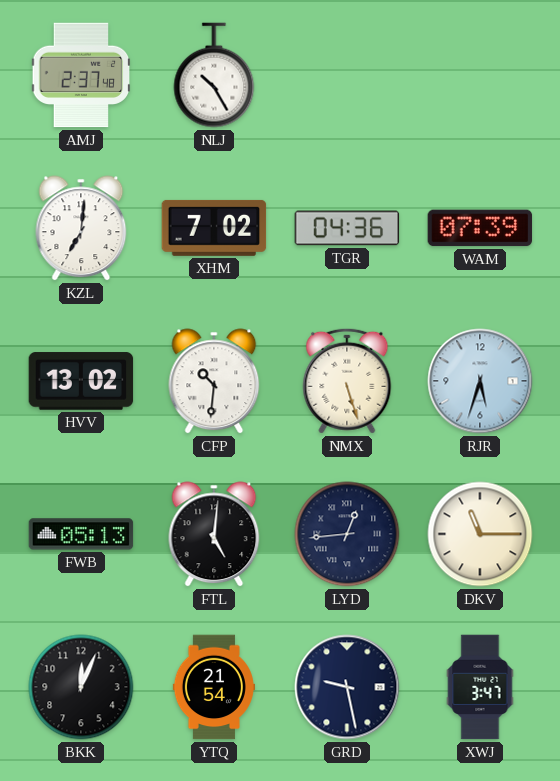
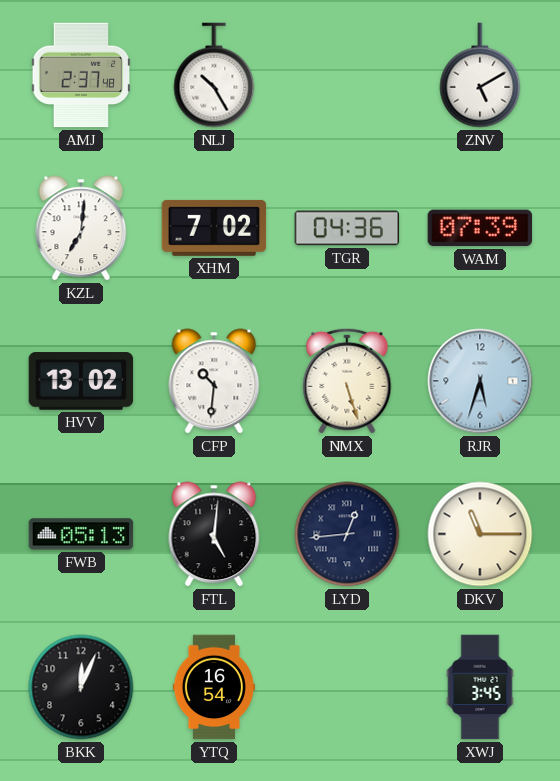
ZNV: none -> 5:10 (480, 75)
YTQ: 21:54 -> 16:54 (214, 687)
GRD: 9:28 -> none (347, 687)
XWJ: 3:47 -> 3:45 (480, 687)
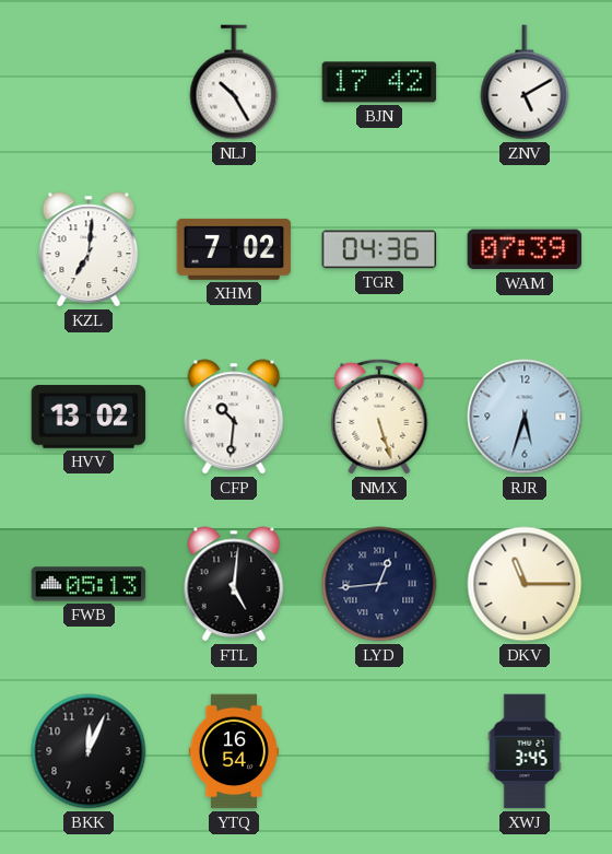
AMJ: 2:37 -> none (81, 75)
BJN: none -> 17:42 (379, 82)
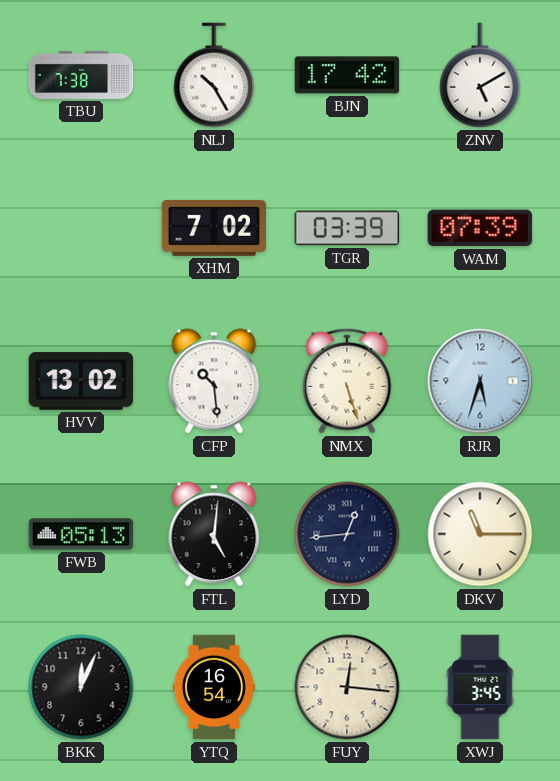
TBU: none -> 7:38 (81, 75)
KZL: 7:01 -> none (89, 249)
TGR: 04:36 -> 03:39 (347, 228)
CFP: 10:31 -> 10:29 (214, 381)
FUY: none -> 12:16 (347, 687)
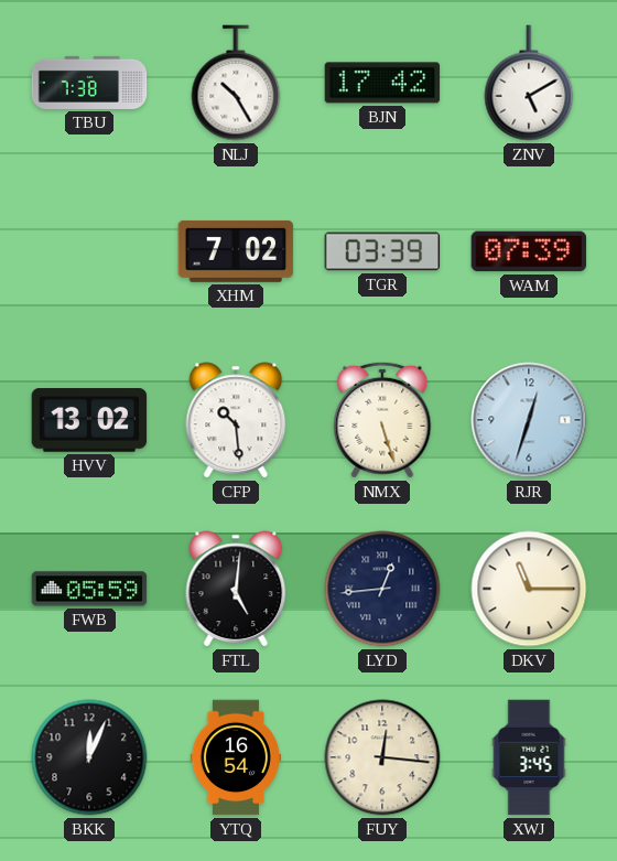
RJR: 5:33 -> 12:33 (529, 420)
FWB: 05:13 -> 05:59 (89, 589)
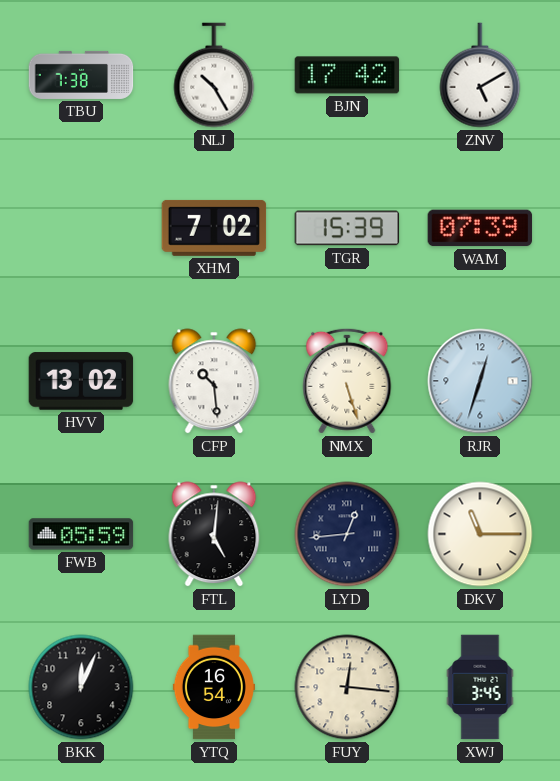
TGR: 03:39 -> 15:39 (347, 228)
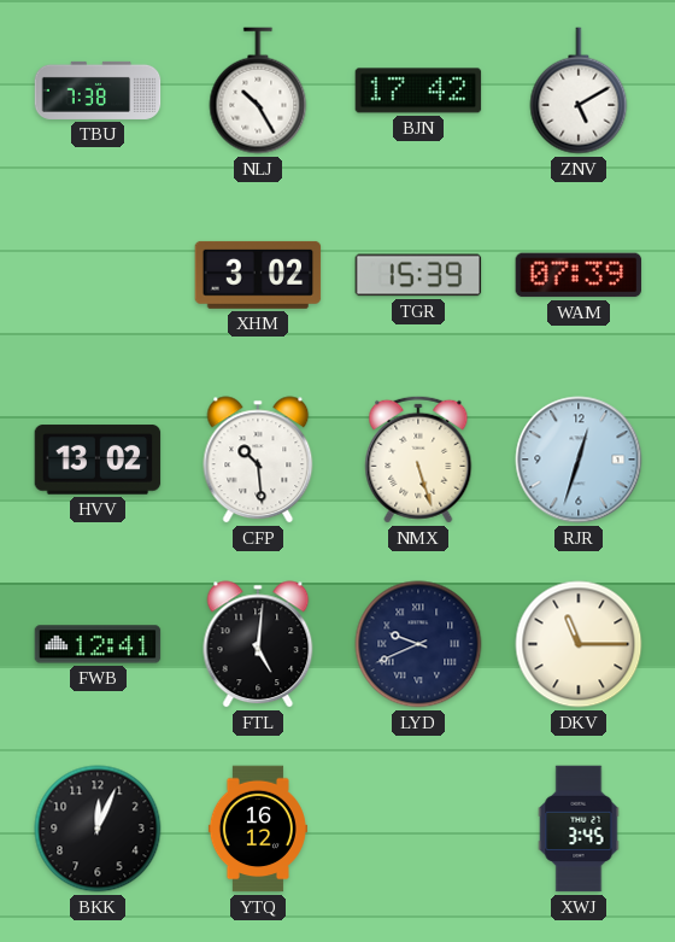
XHM: 7:02 -> 3:02 (258, 275)
FWB: 05:59 -> 12:41 (98, 644)
LYD: 12:44 -> 9:41 (418, 644)
YTQ: 16:54 -> 16:12 (258, 829)
FUY: 12:16 -> none (347, 687)
